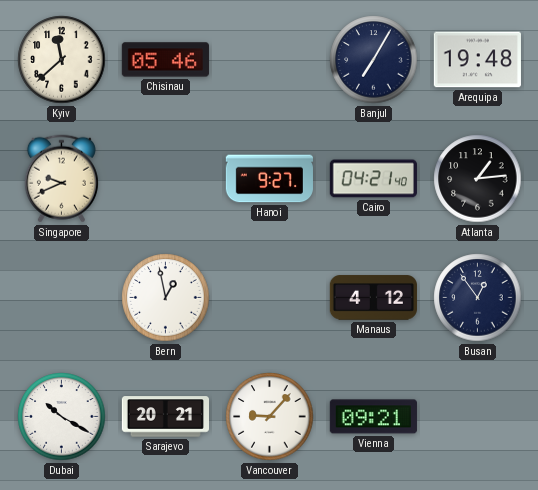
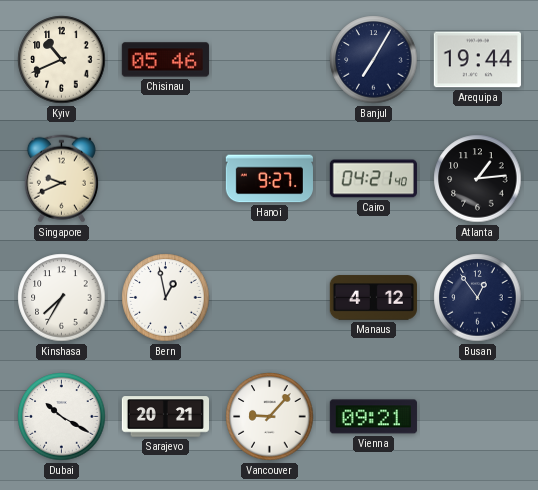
Kyiv: 11:38 -> 10:41 (62, 60)
Arequipa: 19:48 -> 19:44 (477, 60)
Kinshasa: none -> 7:35 (62, 298)
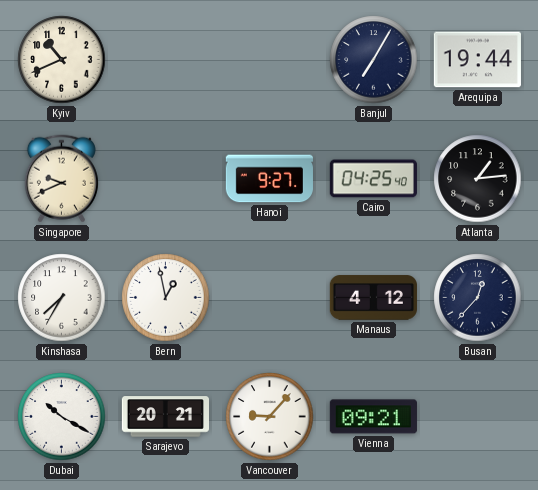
Chisinau: 05:46 -> none (165, 60)
Cairo: 04:21 -> 04:25 (373, 179)
Busan: 12:54 -> 12:37 (478, 298)
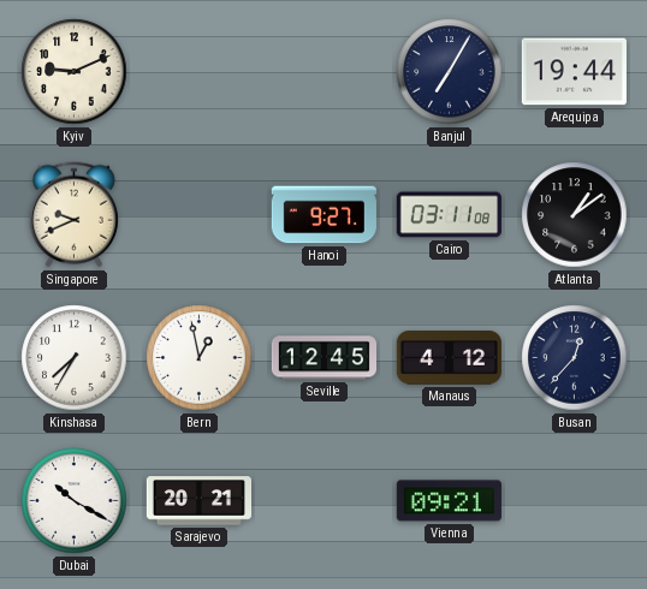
Kyiv: 10:41 -> 9:11 (75, 72)
Cairo: 04:25 -> 03:11 (449, 215)
Atlanta: 1:14 -> 1:09 (575, 215)
Seville: none -> 12:45 (323, 358)
Vancouver: 9:07 -> none (270, 417)
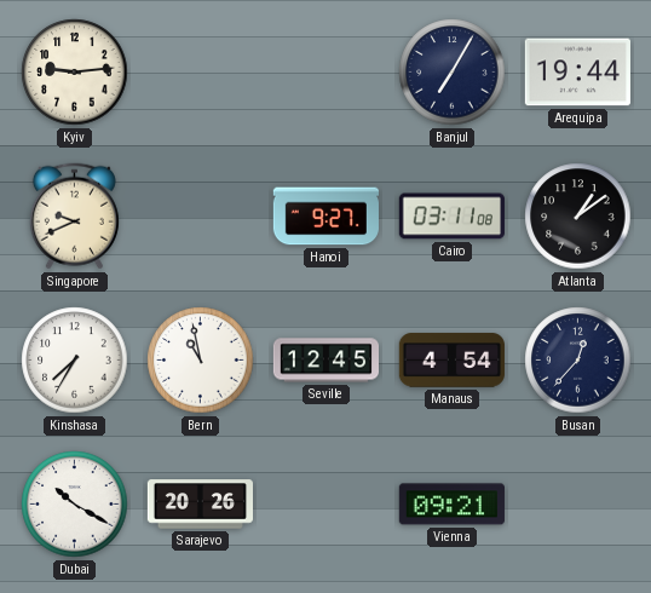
Kyiv: 9:11 -> 9:14 (75, 73)
Bern: 12:58 -> 10:58 (201, 361)
Manaus: 4:12 -> 4:54 (451, 361)
Sarajevo: 20:21 -> 20:26 (200, 505)
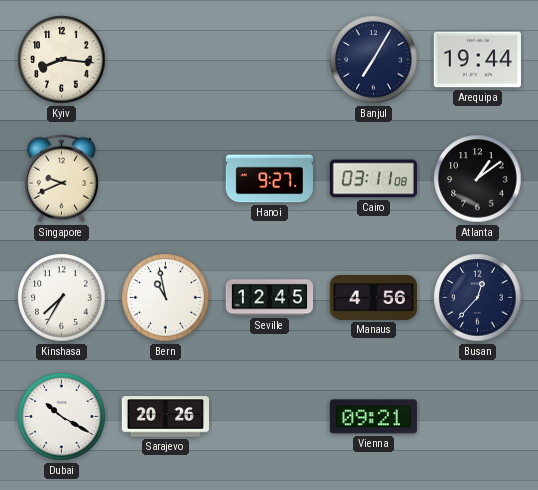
Kyiv: 9:14 -> 8:16 (62, 60)
Manaus: 4:54 -> 4:56 (373, 298)
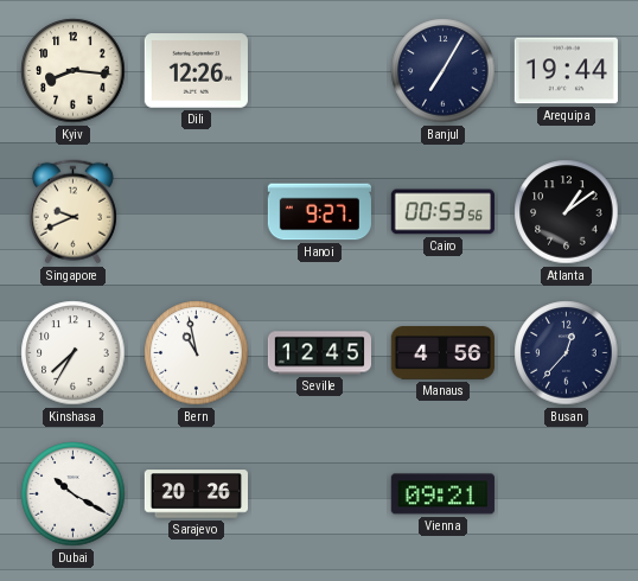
Dili: none -> 12:26 (196, 71)
Cairo: 03:11 -> 00:53 (442, 212)
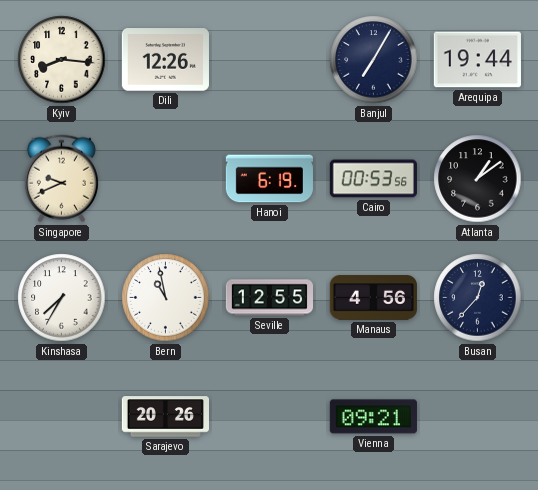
Hanoi: 9:27 -> 6:19 (269, 179)
Seville: 12:45 -> 12:55 (269, 298)
Dubai: 10:20 -> none (74, 494)
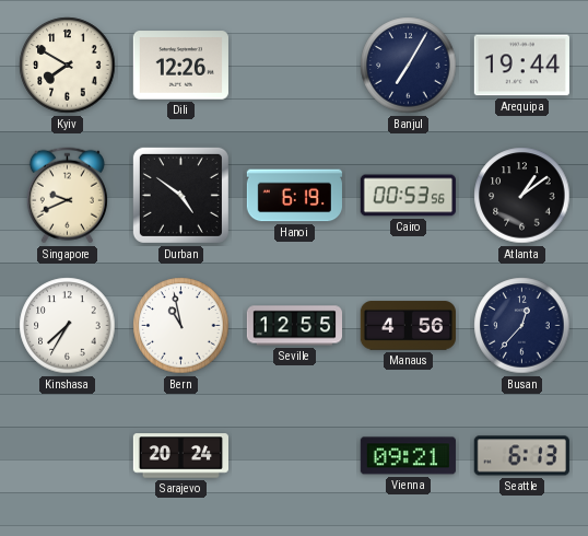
Kyiv: 8:16 -> 7:50 (68, 66)
Durban: none -> 4:51 (180, 195)
Sarajevo: 20:26 -> 20:24 (180, 456)
Seattle: none -> 6:13 (521, 456)
